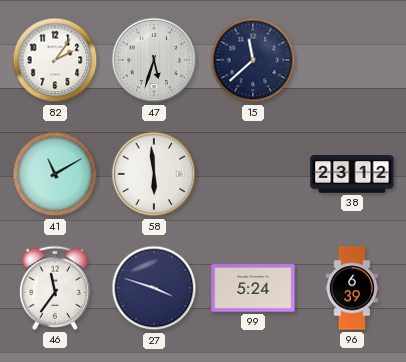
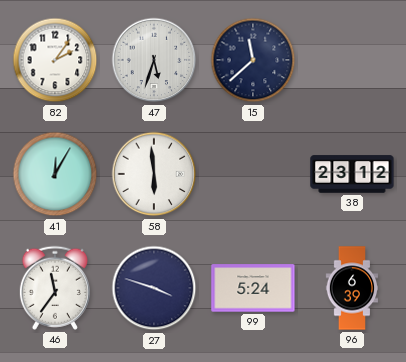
41: 11:10 -> 12:05 (55, 174)
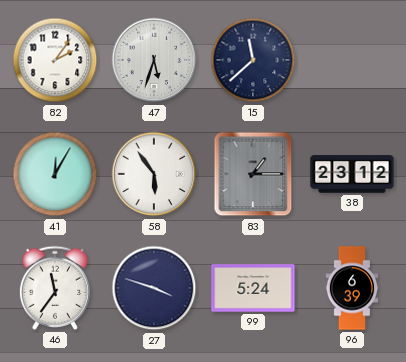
58: 5:59 -> 5:54 (154, 174)
83: none -> 1:15 (253, 174)
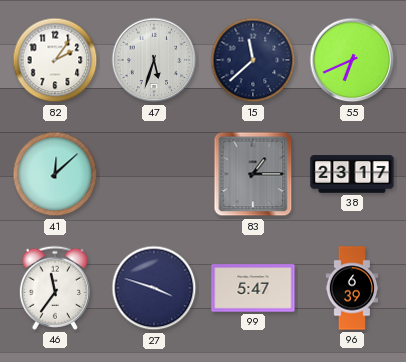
55: none -> 6:41 (352, 60)
41: 12:05 -> 12:08 (55, 174)
58: 5:54 -> none (154, 174)
38: 23:12 -> 23:17 (352, 174)
99: 5:24 -> 5:47 (253, 288)
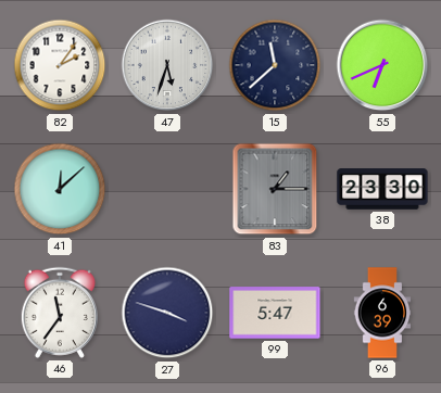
38: 23:17 -> 23:30 (382, 189)
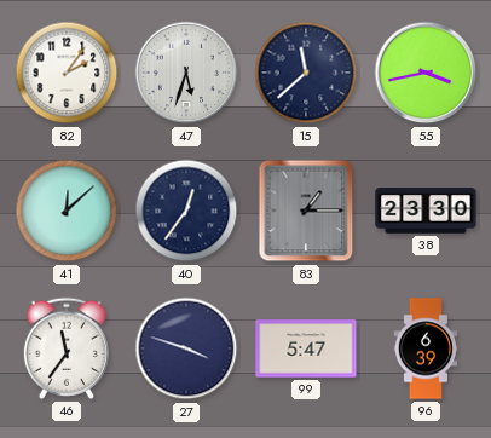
55: 6:41 -> 3:43 (426, 73)
40: none -> 12:36 (186, 211)
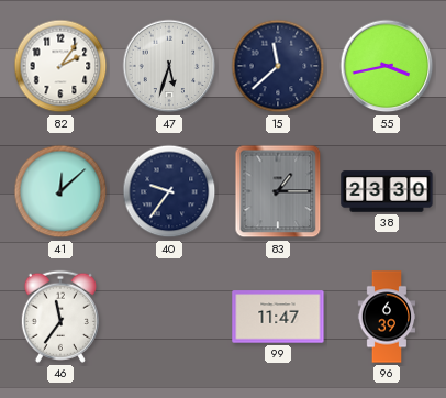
40: 12:36 -> 9:36 (169, 191)
27: 3:48 -> none (186, 348)
99: 5:47 -> 11:47 (278, 317)
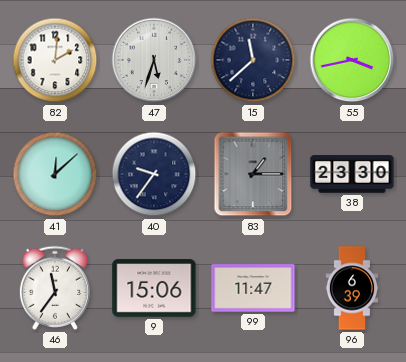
82: 2:06 -> 2:01 (55, 60)
9: none -> 15:06 (154, 288)
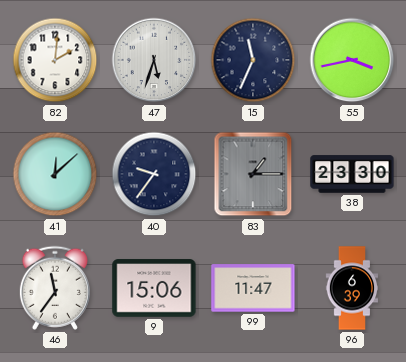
15: 11:38 -> 11:34 (253, 60)
